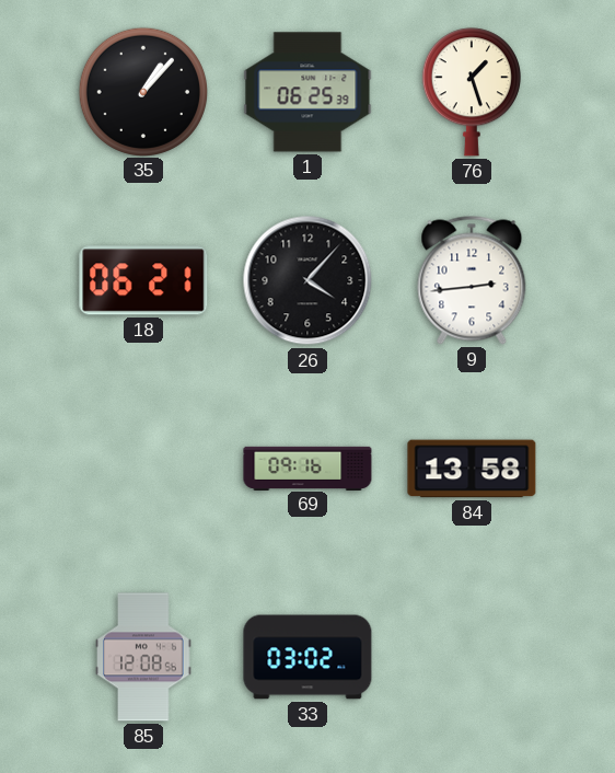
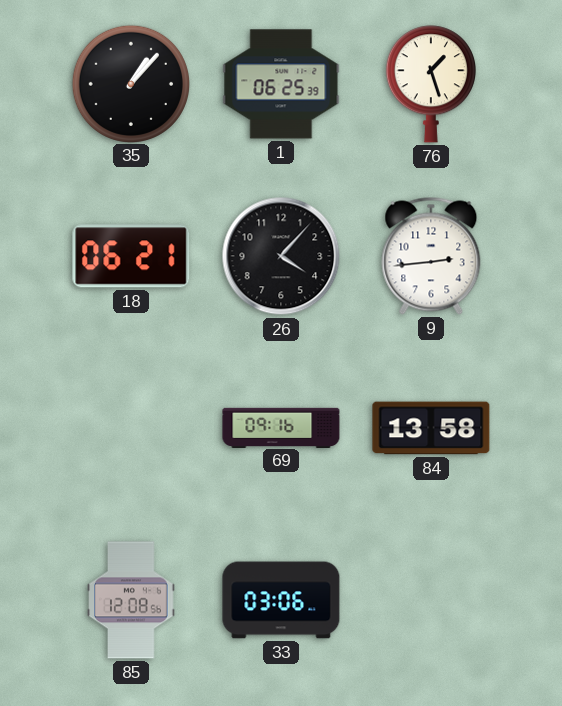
33: 03:02 -> 03:06 (281, 600)
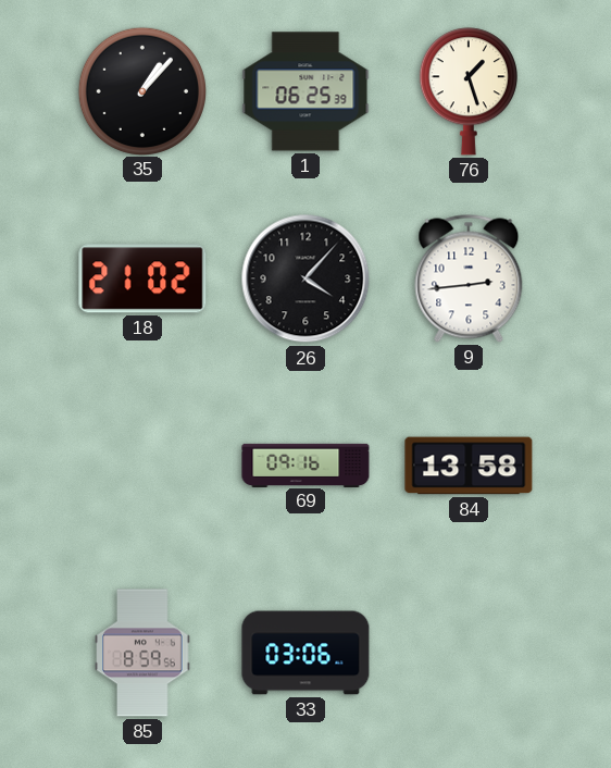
18: 06:21 -> 21:02 (142, 278)
85: 12:08 -> 8:59 (142, 653)
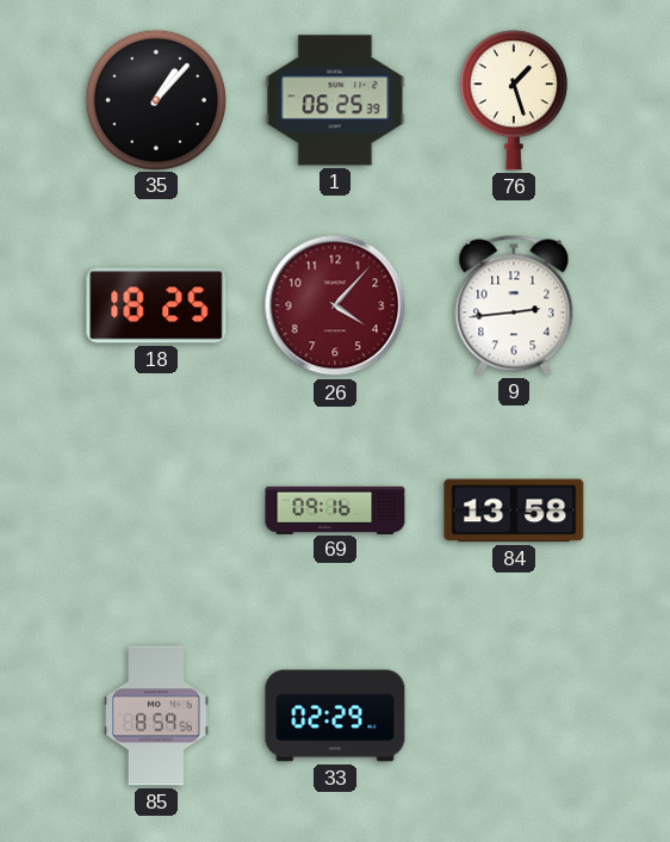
18: 21:02 -> 18:25 (156, 305)
26 dial: black -> burgundy (335, 305)
33: 03:06 -> 02:29 (335, 716)
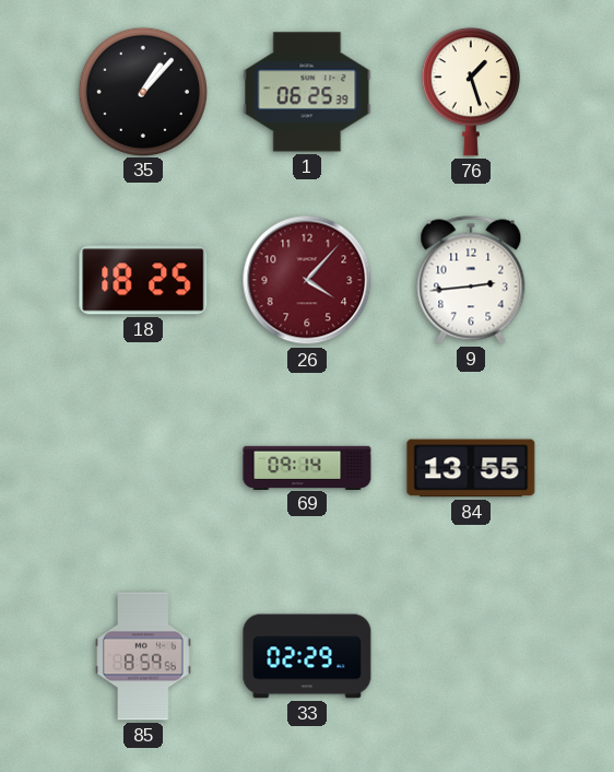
69: 09:16 -> 09:14 (307, 467)
84: 13:58 -> 13:55 (471, 468)
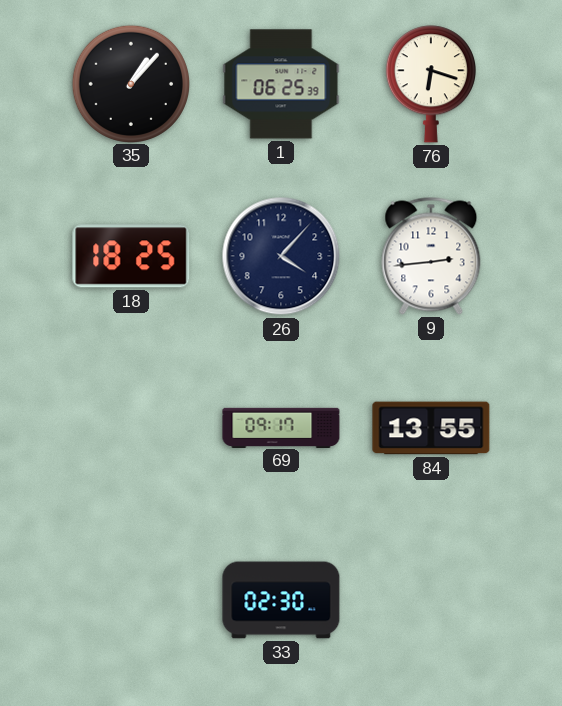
76: 1:27 -> 6:18 (431, 84)
26 dial: burgundy -> navy (281, 256)
69: 09:14 -> 09:17 (281, 427)
85: 8:59 -> none (143, 656)
33: 02:29 -> 02:30 (281, 600)
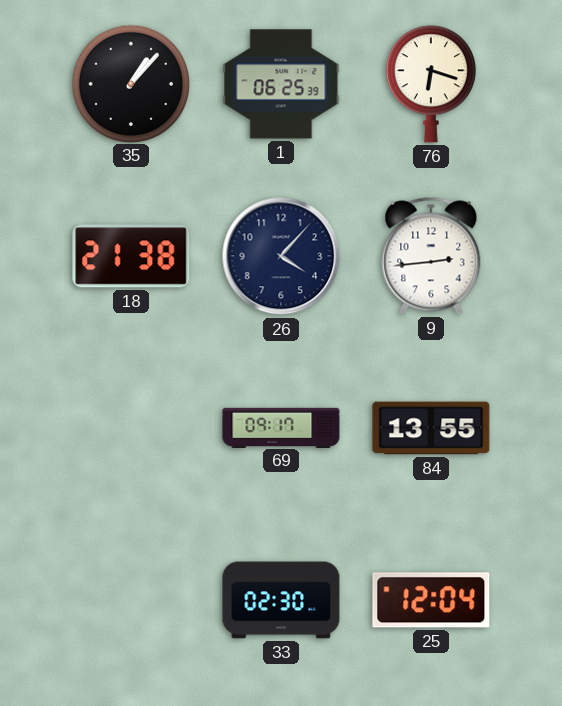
18: 18:25 -> 21:38 (131, 256)
25: none -> 12:04 (431, 600)
